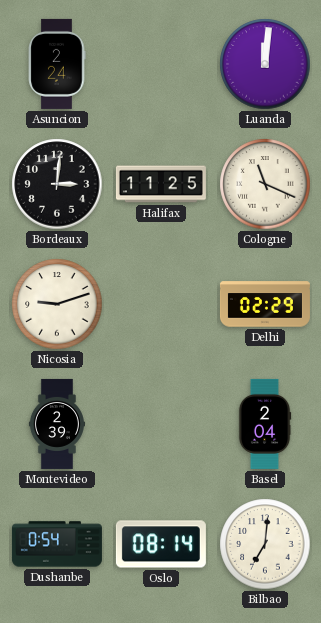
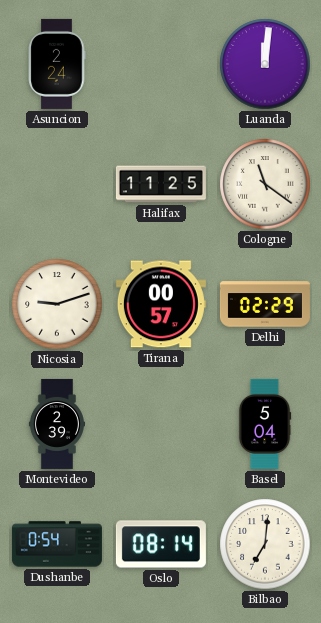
Bordeaux: 3:01 -> none (57, 184)
Cologne: 11:19 -> 11:21 (265, 184)
Tirana: none -> 00:57 (161, 304)
Basel: 2:04 -> 5:04 (265, 424)
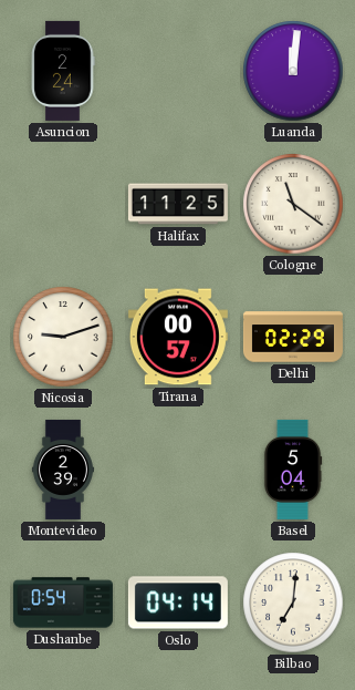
Oslo: 08:14 -> 04:14 (178, 603)
